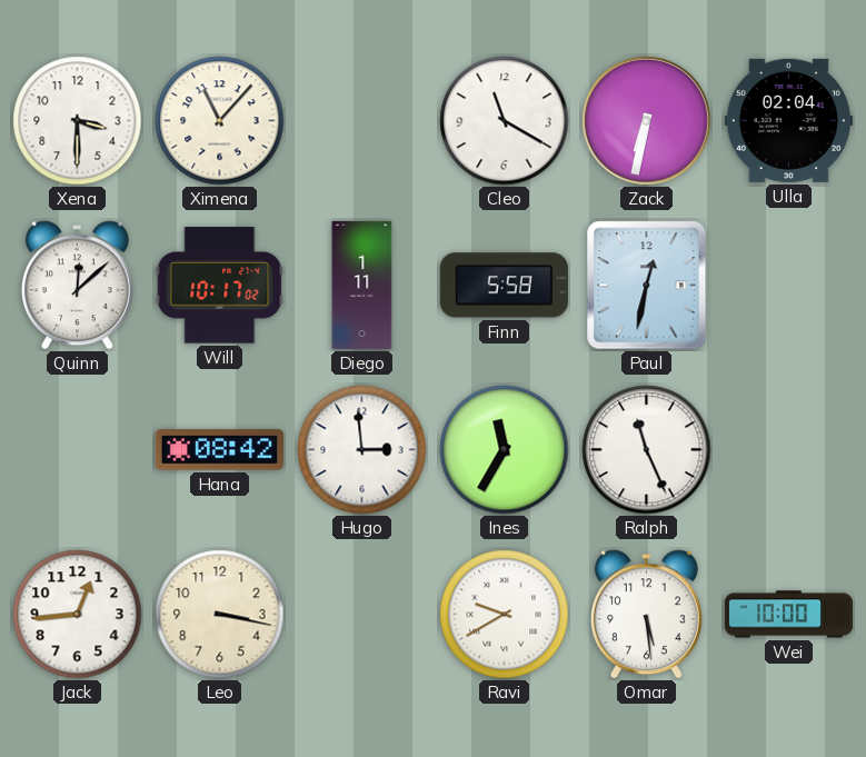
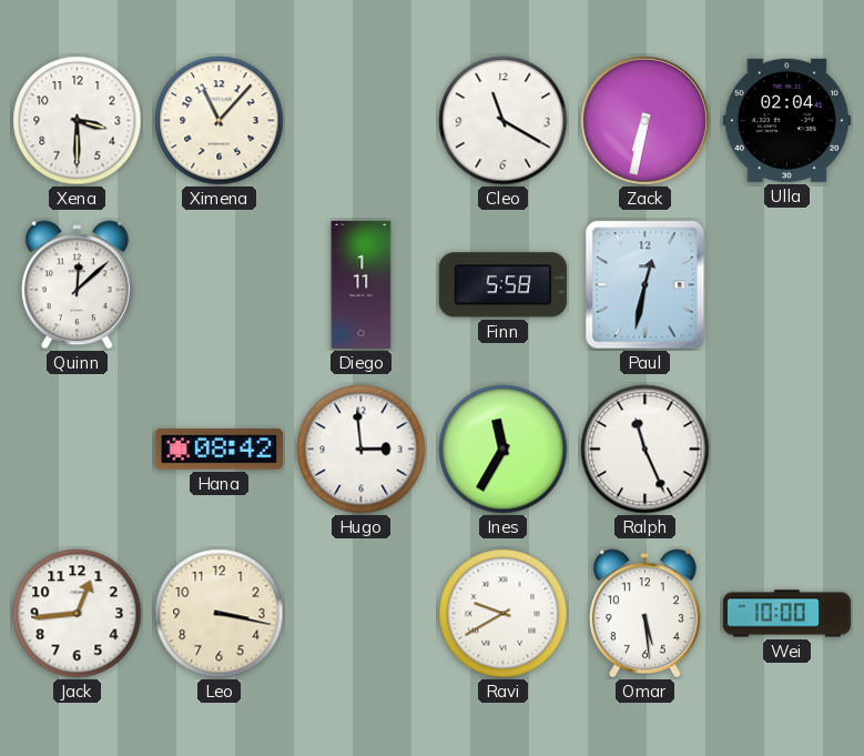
Will: 10:17 -> none (220, 286)
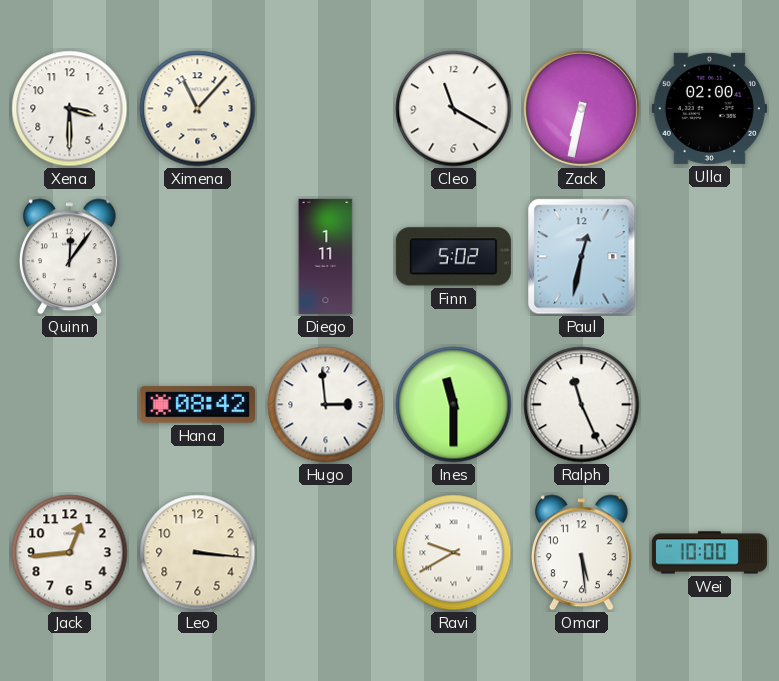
Ulla: 02:04 -> 02:00 (709, 108)
Quinn: 12:08 -> 12:06 (69, 257)
Finn: 5:58 -> 5:02 (453, 257)
Ines: 11:35 -> 11:30 (454, 405)
Leo: 3:17 -> 3:16 (198, 553)
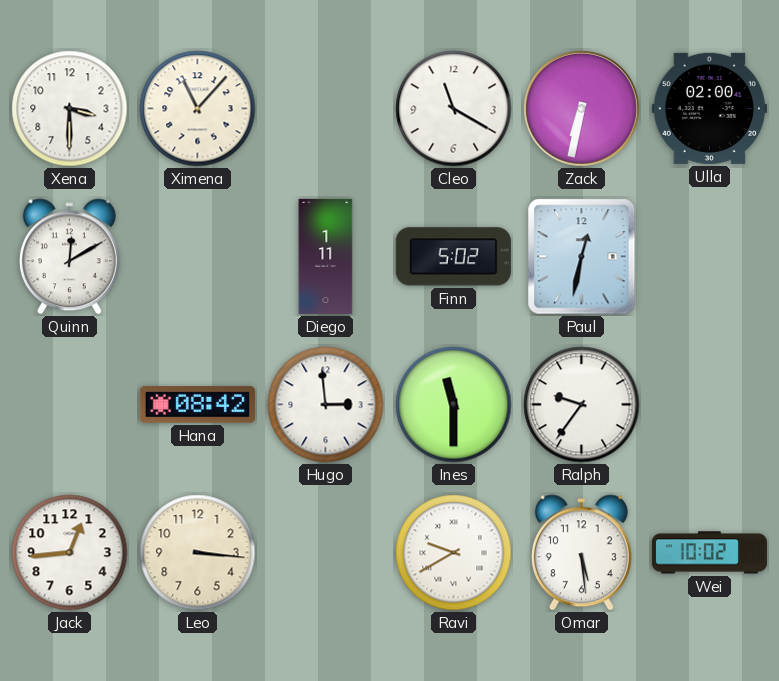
Quinn: 12:06 -> 12:10 (69, 257)
Ralph: 11:26 -> 9:36 (582, 405)
Wei: 10:00 -> 10:02 (709, 553)
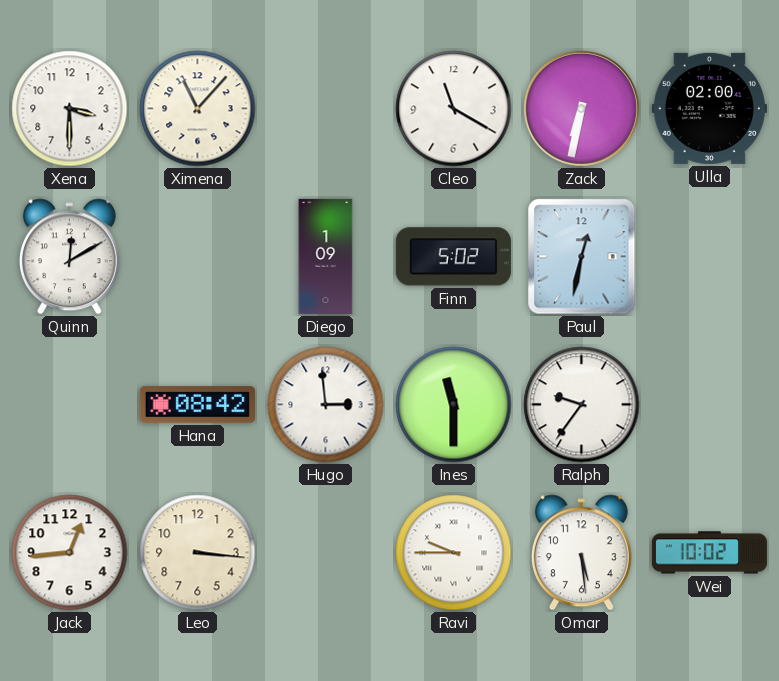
Diego: 1:11 -> 1:09 (326, 256)
Ravi: 9:40 -> 9:45 (454, 553)
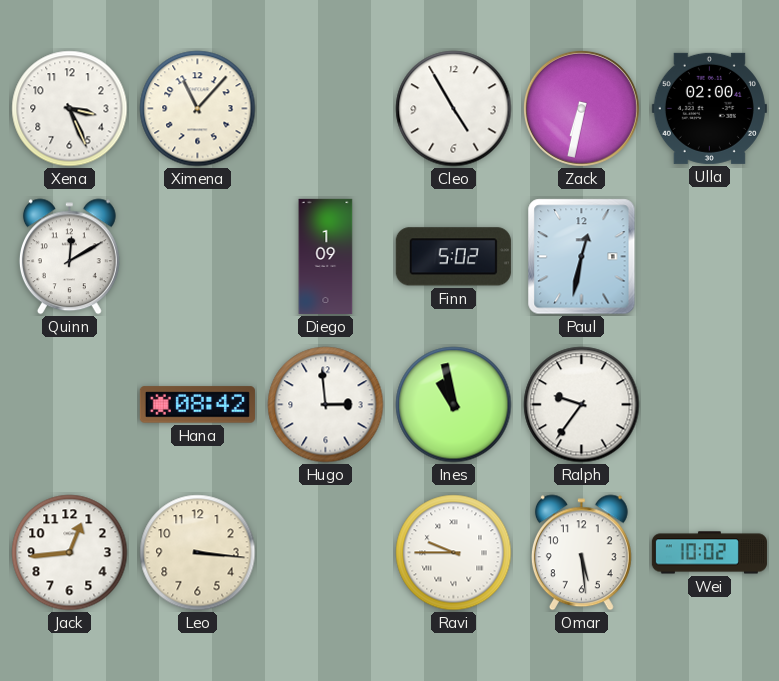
Xena: 3:30 -> 3:26 (70, 109)
Cleo: 11:20 -> 4:55 (454, 109)
Ines: 11:30 -> 10:58 (454, 405)
